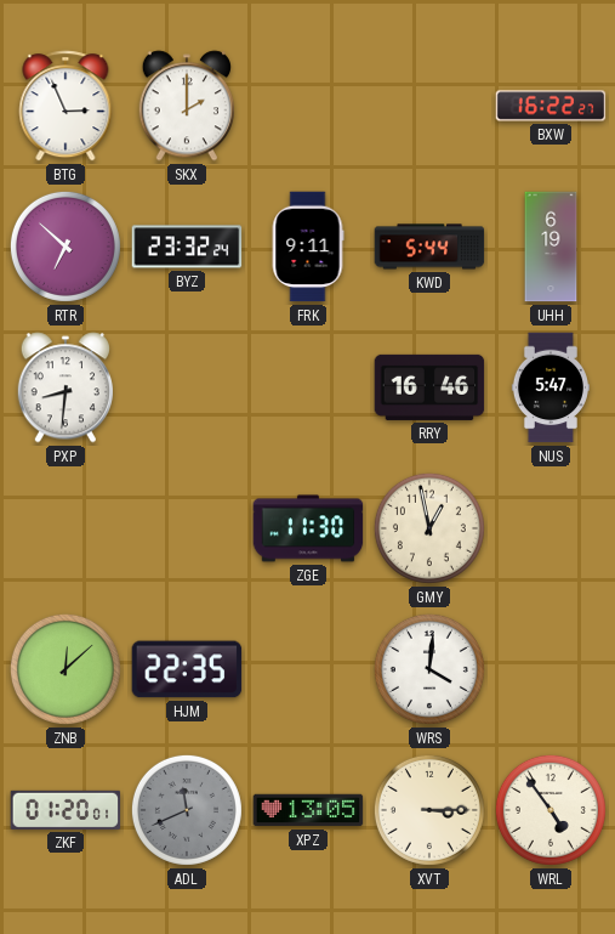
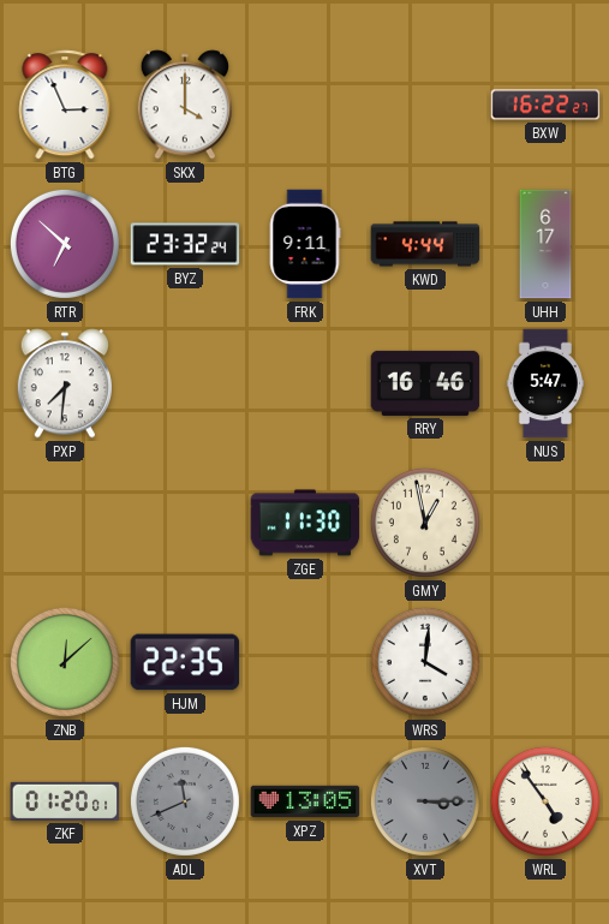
SKX: 2:00 -> 4:00 (184, 105)
KWD: 5:44 -> 4:44 (425, 244)
UHH: 6:19 -> 6:17 (545, 244)
PXP: 8:31 -> 7:31 (64, 383)
XVT dial: cream -> grey (425, 801)
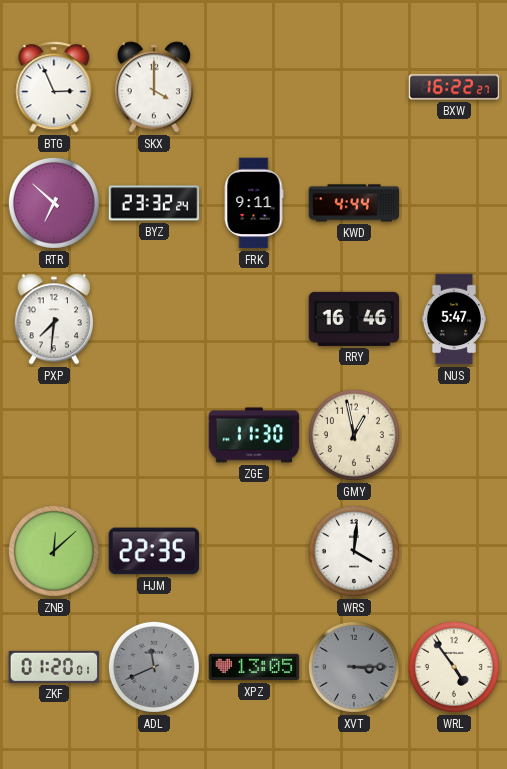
UHH: 6:17 -> none (545, 244)
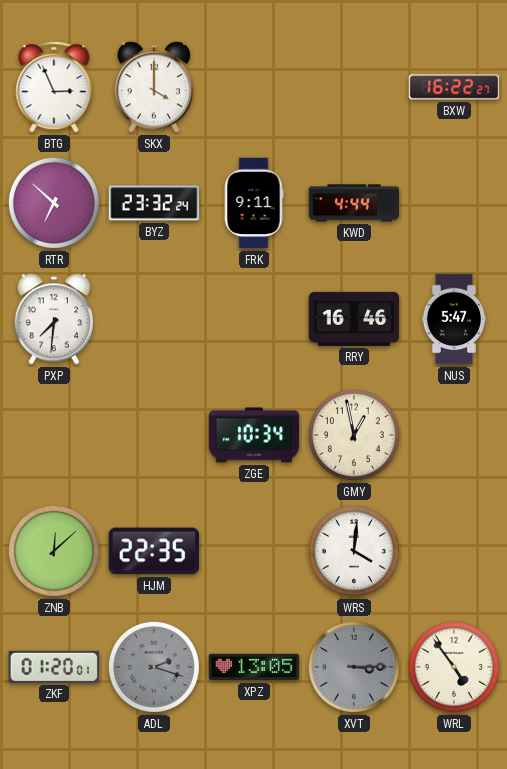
ZGE: 11:30 -> 10:34 (254, 435)
ADL: 11:41 -> 2:18 (154, 667)
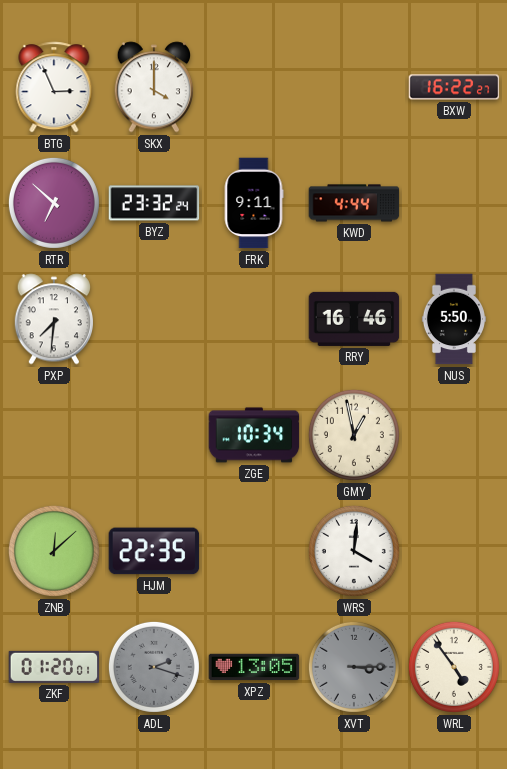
NUS: 5:47 -> 5:50 (454, 319)
